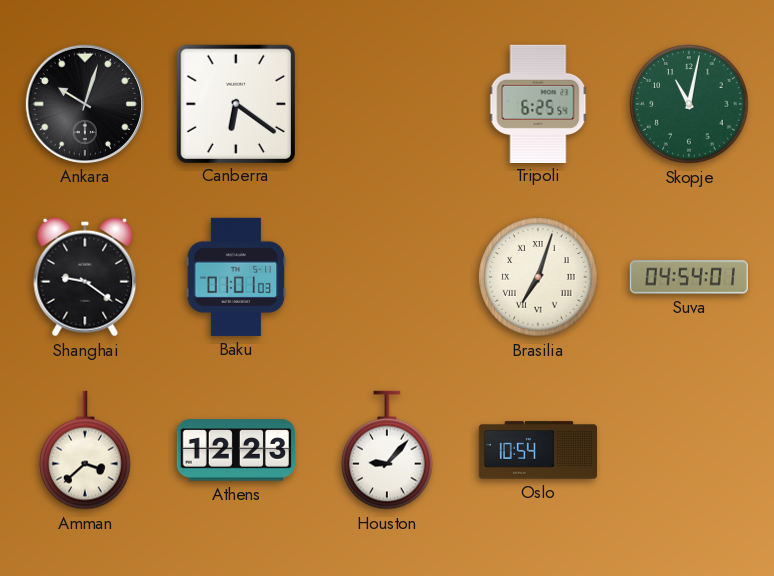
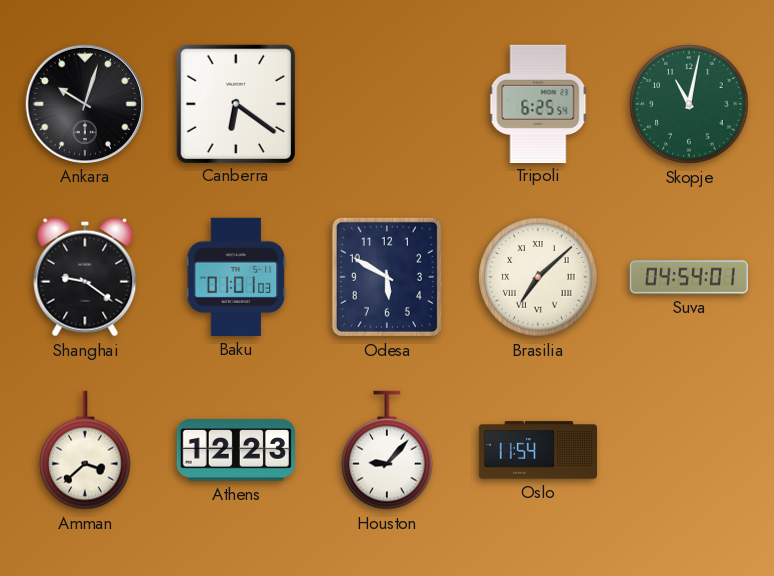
Odesa: none -> 5:50 (387, 277)
Brasilia: 7:03 -> 7:08 (538, 277)
Oslo: 10:54 -> 11:54 (537, 450)
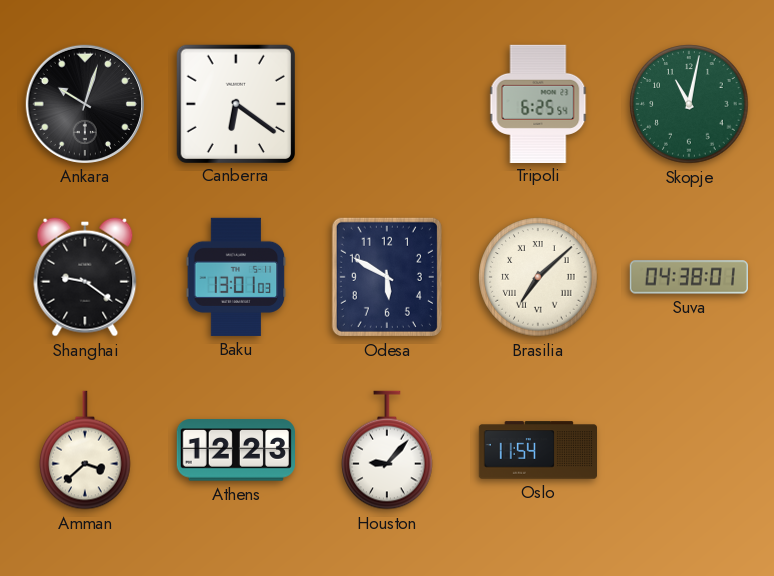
Baku: 01:01 -> 13:01 (236, 277)
Suva: 04:54 -> 04:38 (688, 277)
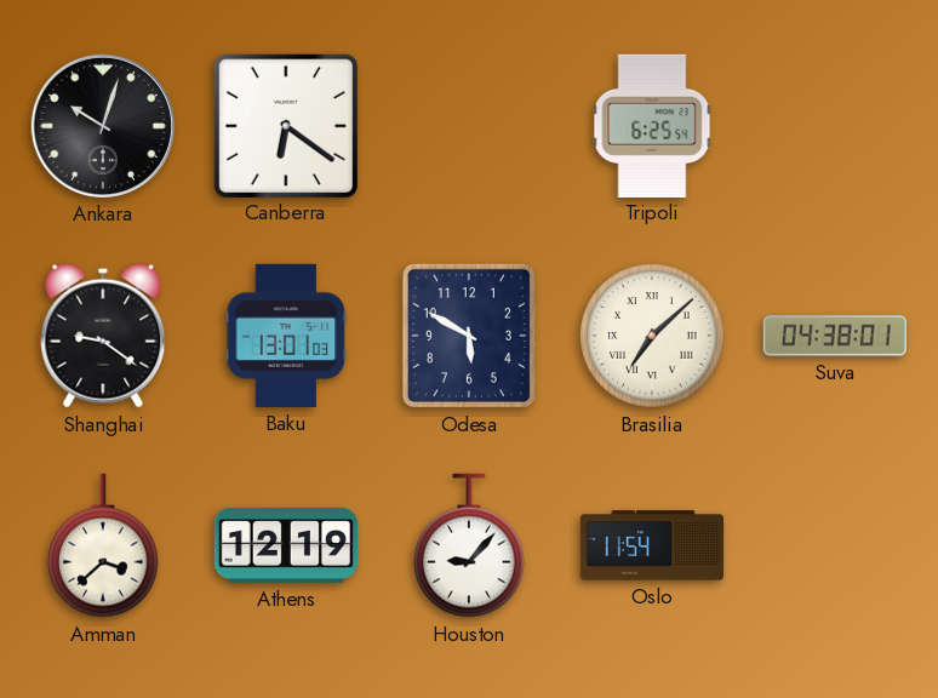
Skopje: 11:02 -> none (689, 104)
Athens: 12:23 -> 12:19 (285, 545)
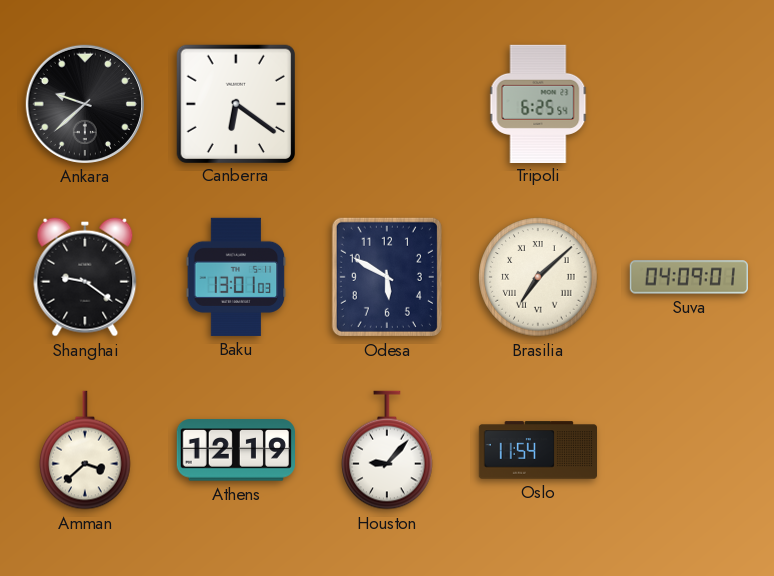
Ankara: 10:03 -> 9:38 (85, 104)
Suva: 04:38 -> 04:09 (688, 277)
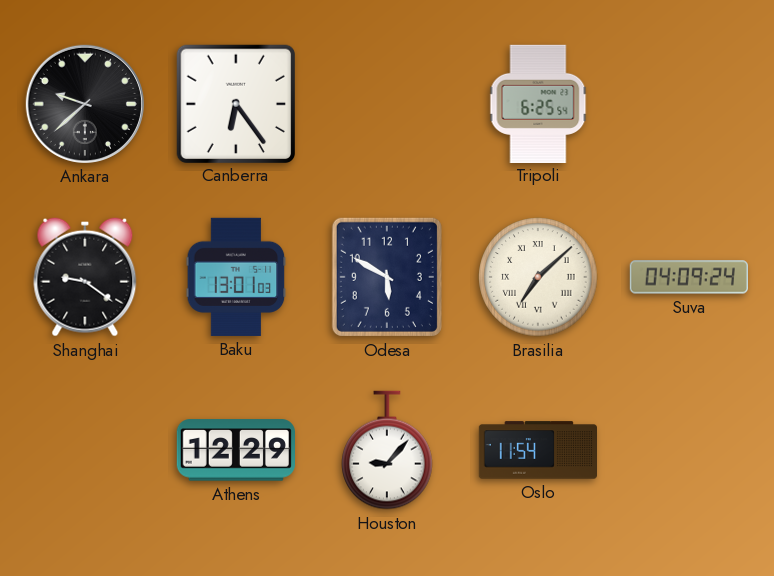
Canberra: 6:21 -> 6:24 (235, 103)
Suva: 04:09:01 -> 04:09:24 (688, 277)
Amman: 3:38 -> none (85, 450)
Athens: 12:19 -> 12:29 (235, 450)
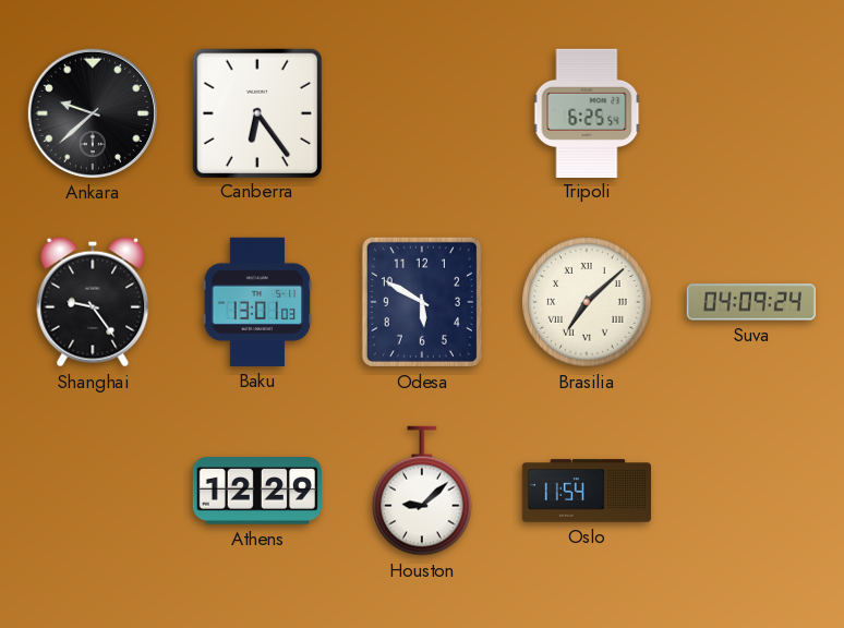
Shanghai: 9:21 -> 9:24 (93, 302)
Houston: 9:07 -> 9:08 (422, 491)
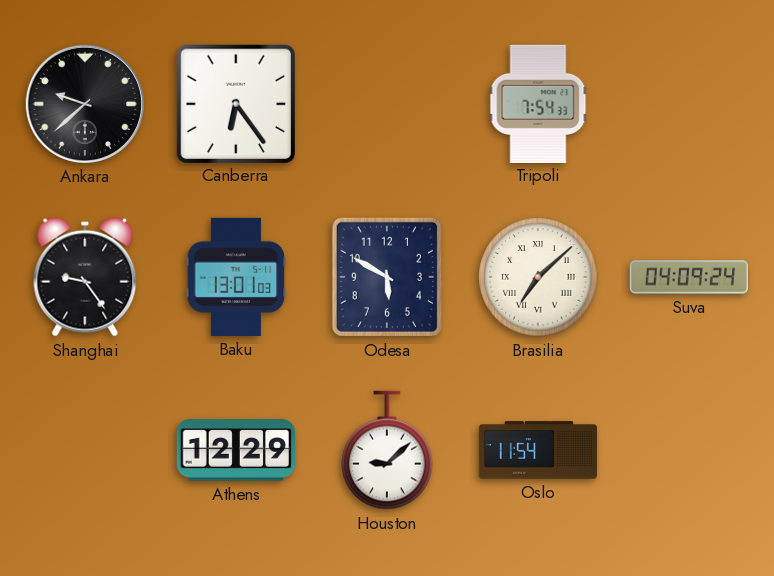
Tripoli: 6:25 -> 7:54 (538, 103)
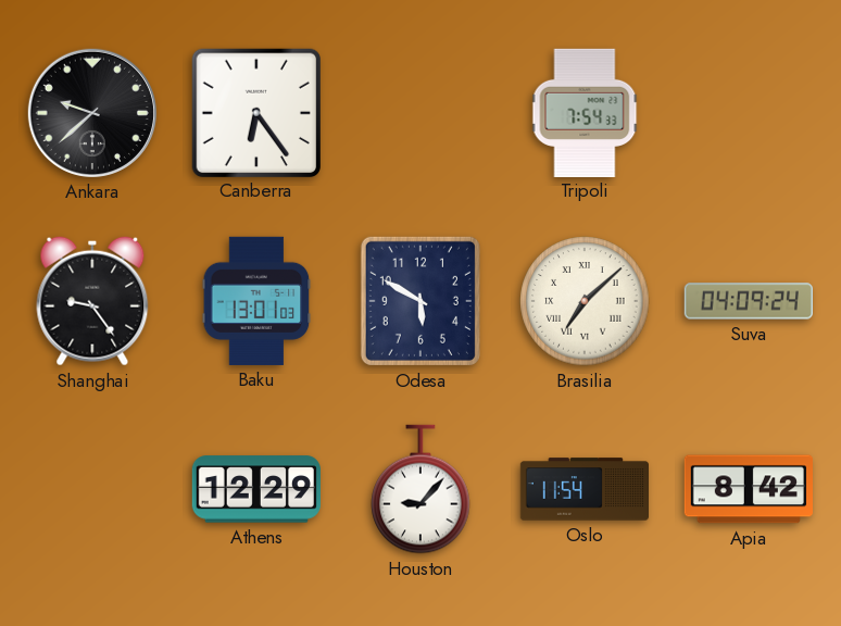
Houston: 9:08 -> 9:07 (421, 489)
Apia: none -> 8:42 (748, 489)
